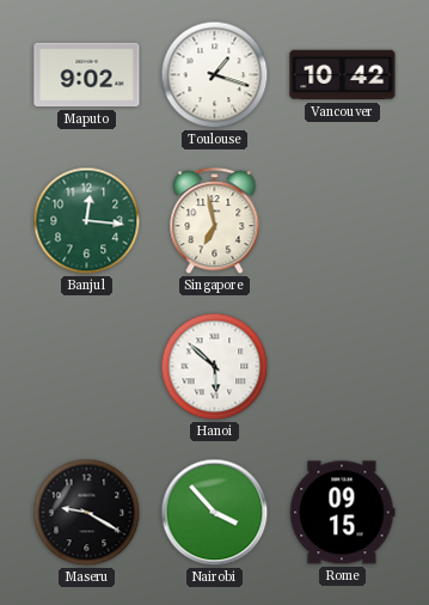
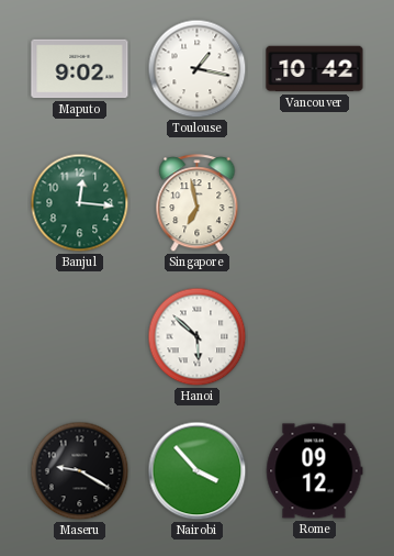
Toulouse: 1:18 -> 1:17 (198, 69)
Rome: 09:15 -> 09:12 (315, 471)
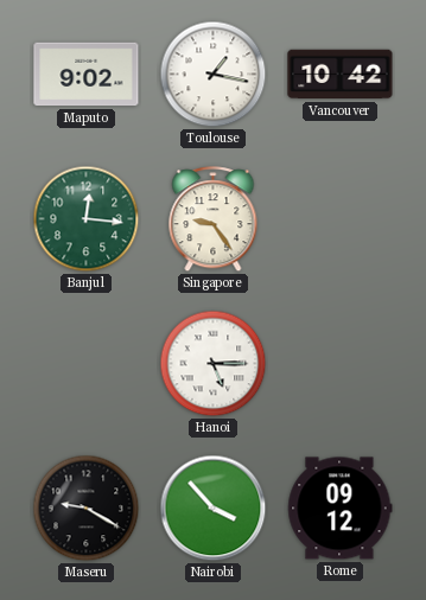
Singapore: 6:58 -> 9:24 (214, 219)
Hanoi: 5:52 -> 5:15 (214, 364)
